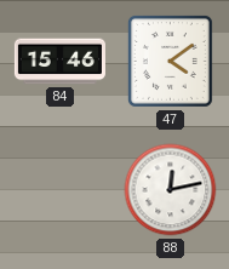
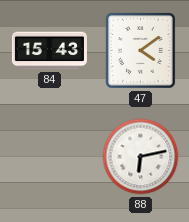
84: 15:46 -> 15:43 (49, 51)
88: 12:13 -> 6:13 (141, 157)
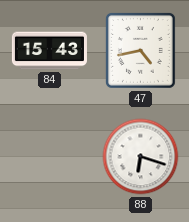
47: 4:09 -> 4:43 (140, 51)
88: 6:13 -> 6:18 (141, 157)
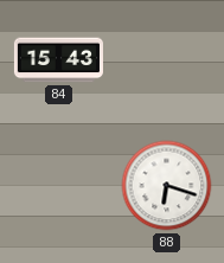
47: 4:43 -> none (140, 51)
